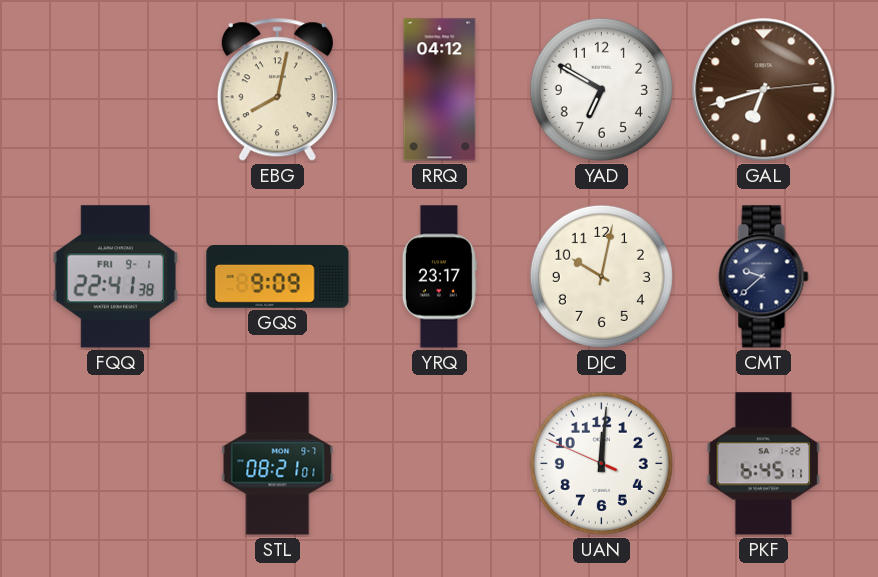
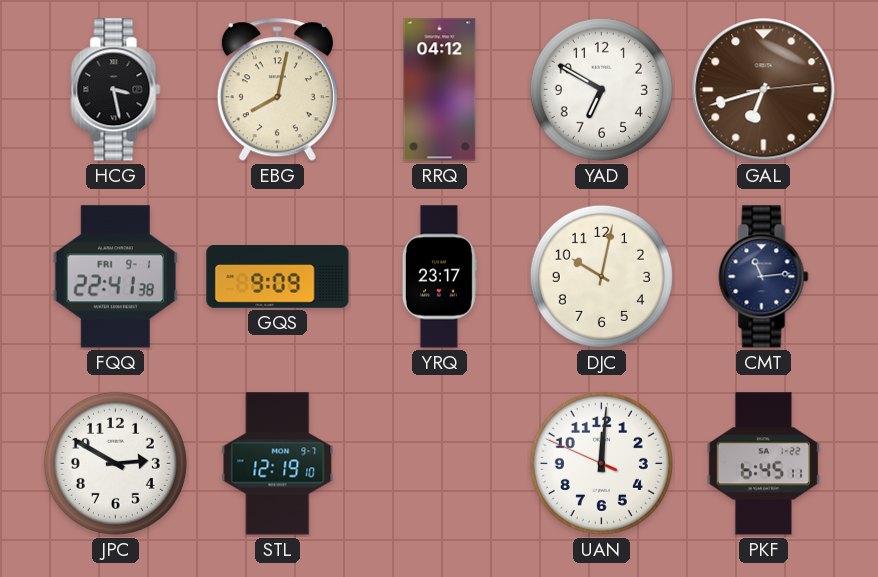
HCG: none -> 3:28 (116, 90)
CMT: 9:38 -> 11:14 (764, 277)
JPC: none -> 2:50 (115, 463)
STL: 08:21 -> 12:19 (278, 464)
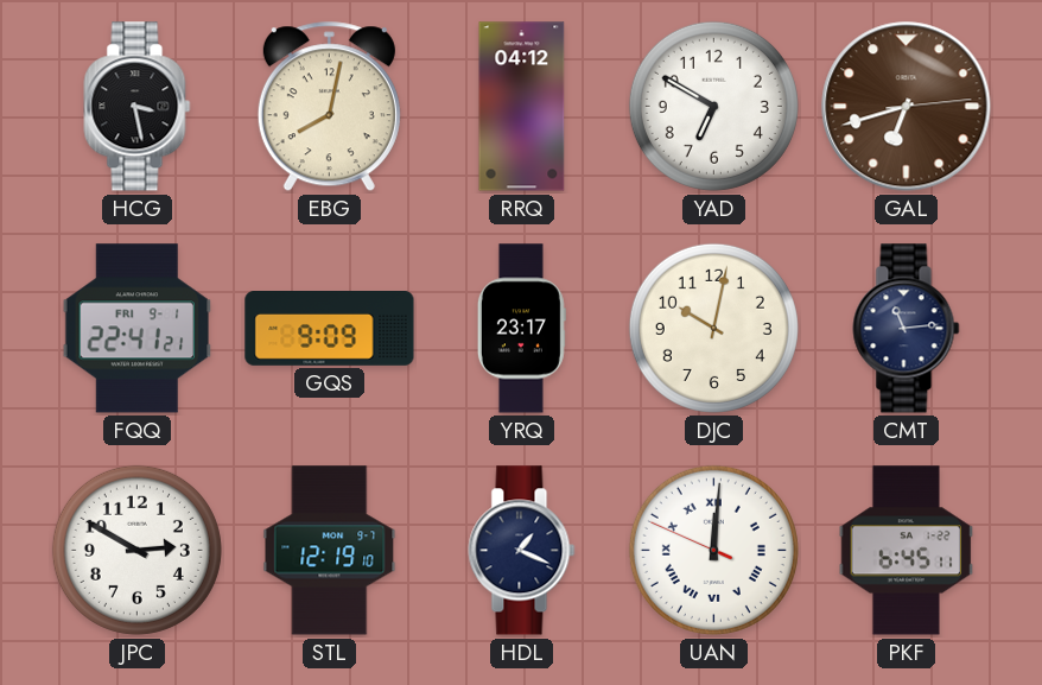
FQQ: 22:41:38 -> 22:41:21 (138, 329)
HDL: none -> 1:19 (522, 551)
UAN numerals: Arabic -> Roman (713, 550)
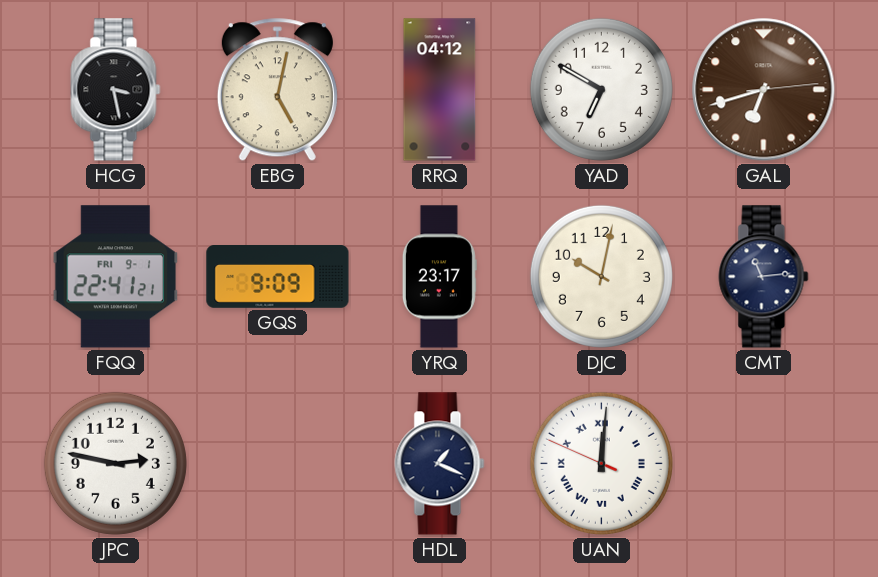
EBG: 8:02 -> 5:02 (277, 90)
JPC: 2:50 -> 2:47 (115, 463)
STL: 12:19 -> none (330, 551)
PKF: 6:45 -> none (907, 551)
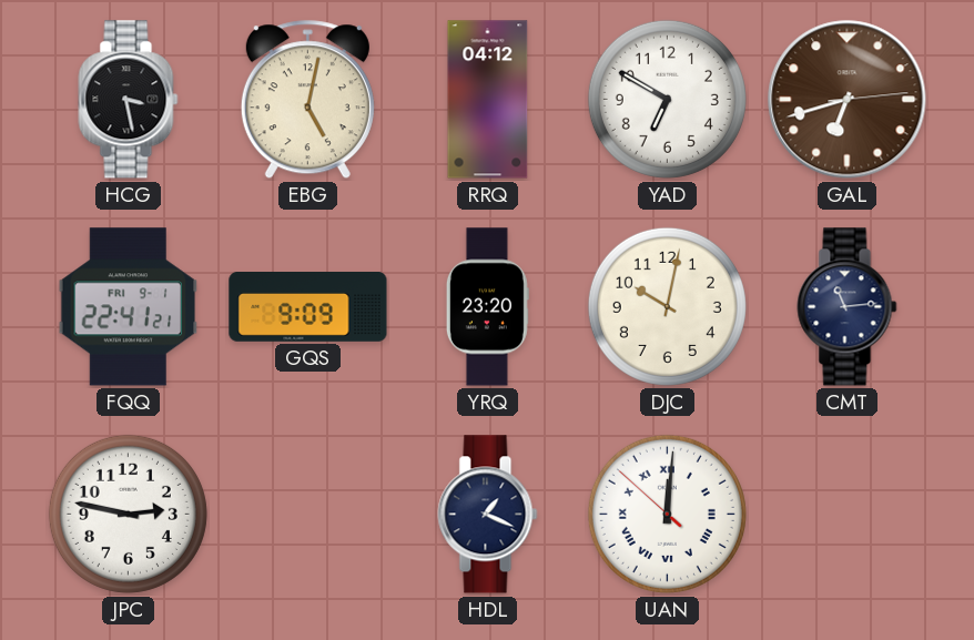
YRQ: 23:17 -> 23:20 (487, 307)
UAN: 12:00:49 -> 12:00:52 (667, 514)
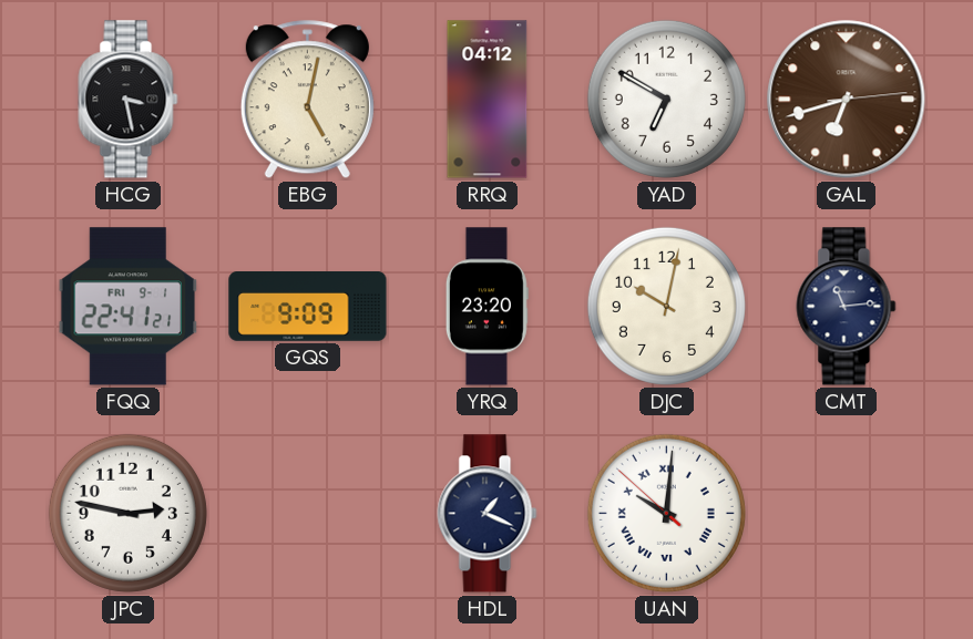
UAN: 12:00 -> 10:00 (666, 513)
